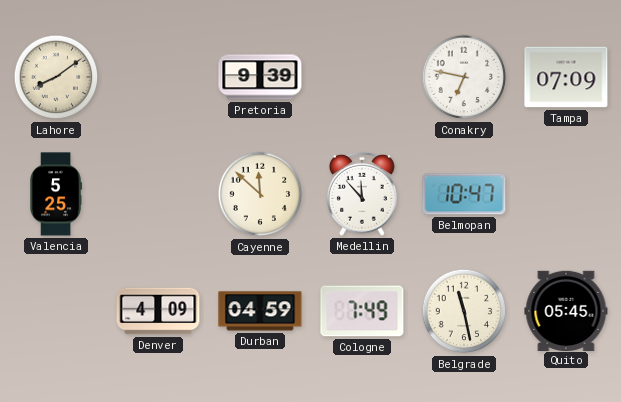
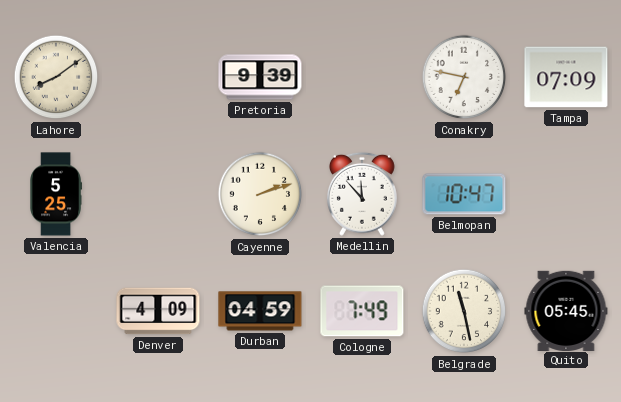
Cayenne: 11:52 -> 2:12 (260, 194)
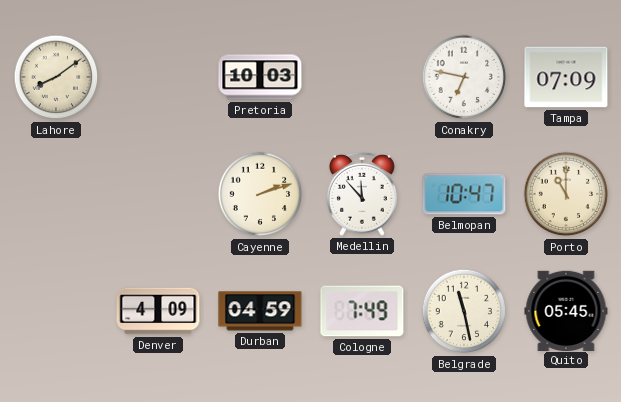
Pretoria: 9:39 -> 10:03 (260, 77)
Valencia: 5:25 -> none (55, 194)
Porto: none -> 11:00 (566, 194)
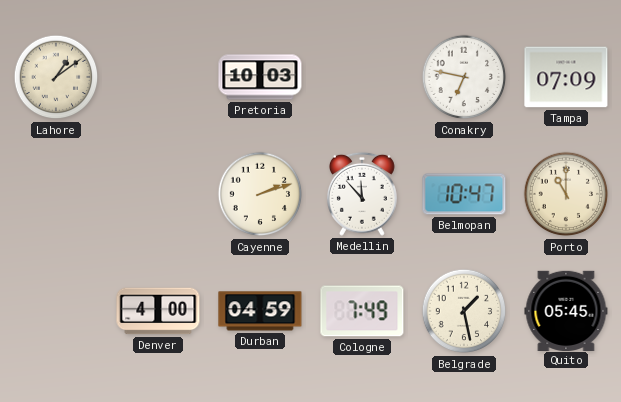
Lahore: 8:09 -> 1:09 (56, 77)
Denver: 4:09 -> 4:00 (158, 311)
Belgrade: 11:28 -> 1:28 (464, 311)
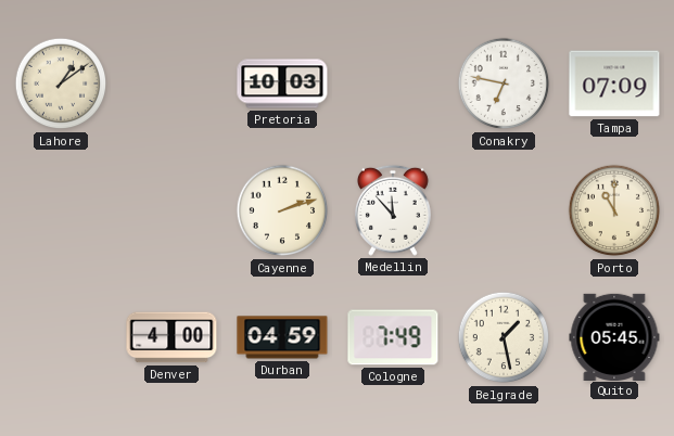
Belmopan: 10:47 -> none (464, 194)
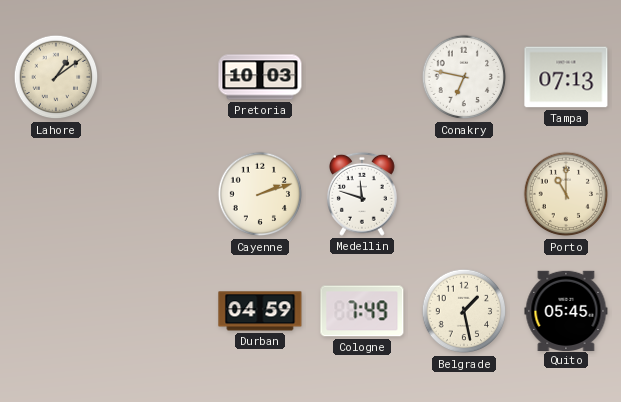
Tampa: 07:09 -> 07:13 (566, 77)
Medellin: 11:53 -> 11:48 (362, 194)
Denver: 4:00 -> none (171, 337)
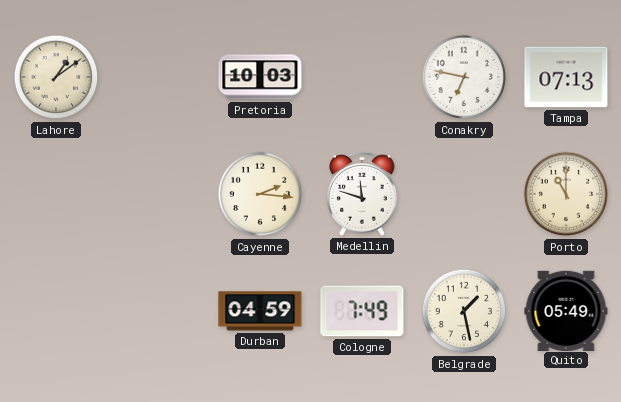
Cayenne: 2:12 -> 2:16 (260, 194)
Quito: 05:45 -> 05:49 (566, 310)
